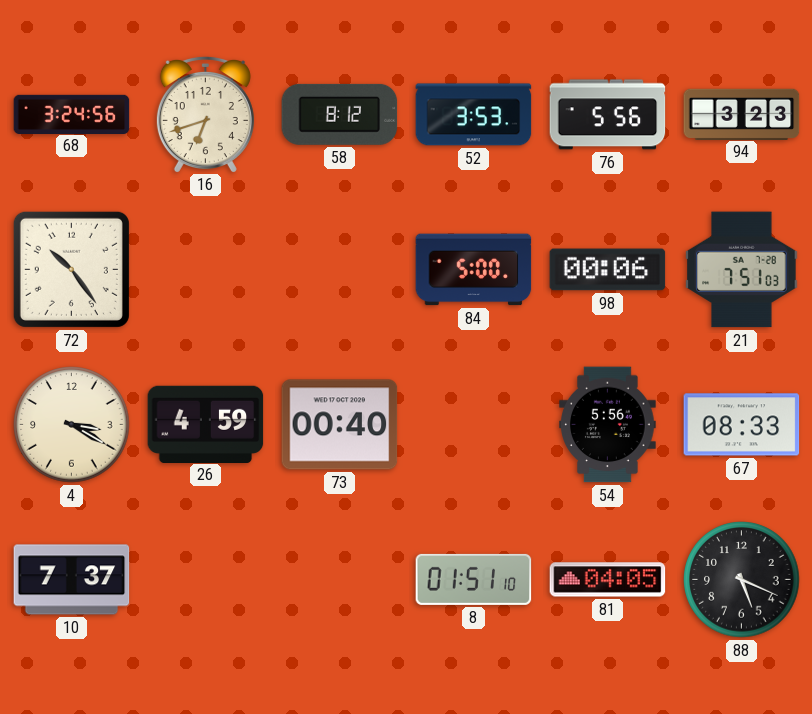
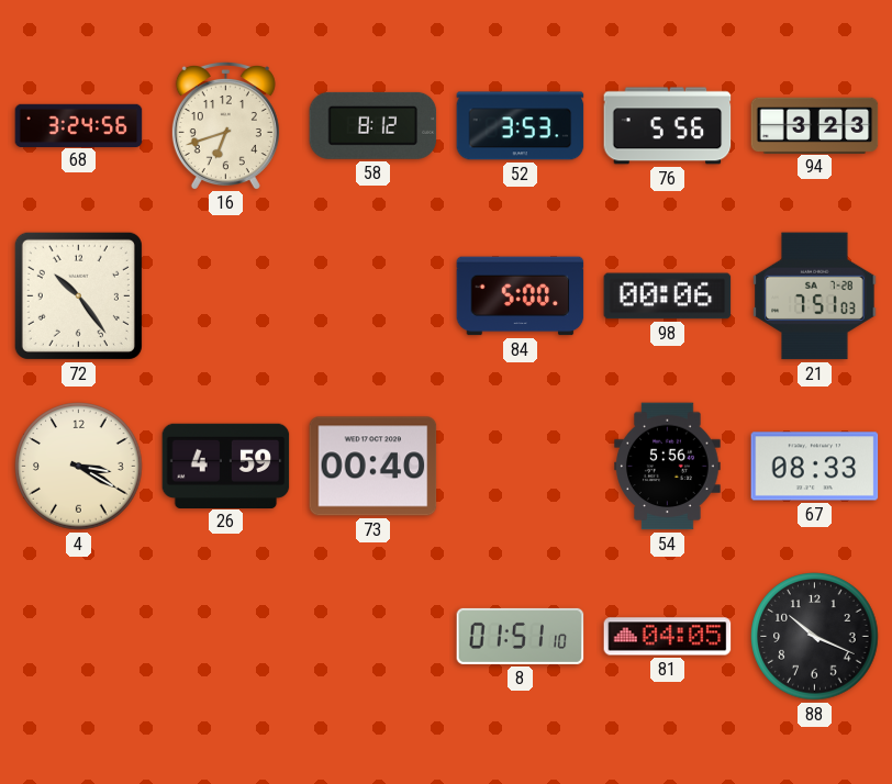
10: 7:37 -> none (72, 580)
88: 5:19 -> 10:19 (815, 637)
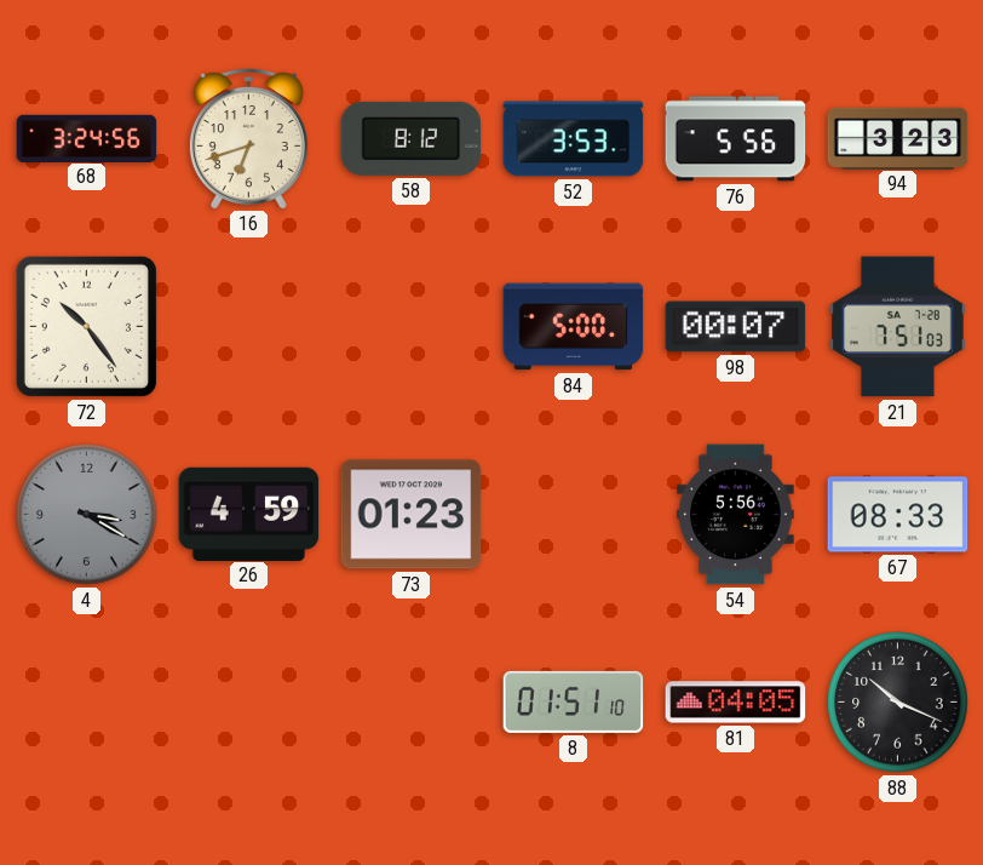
98: 00:06 -> 00:07 (736, 327)
4 dial: cream -> grey (87, 515)
73: 00:40 -> 01:23 (412, 515)
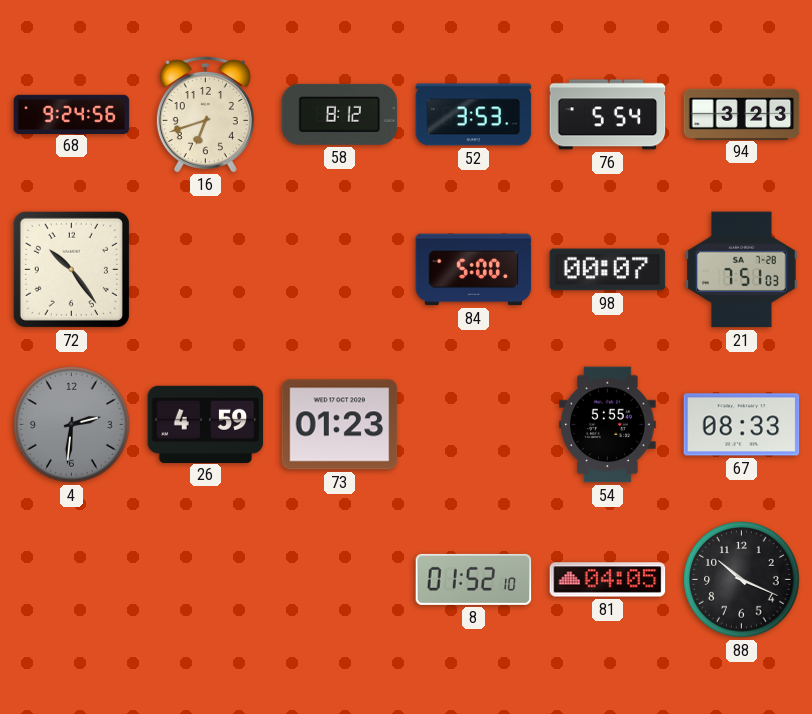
68: 3:24 -> 9:24 (72, 114)
76: 5:56 -> 5:54 (608, 115)
4: 3:20 -> 2:31 (72, 425)
54: 5:56 -> 5:55 (608, 425)
8: 01:51 -> 01:52 (474, 579)
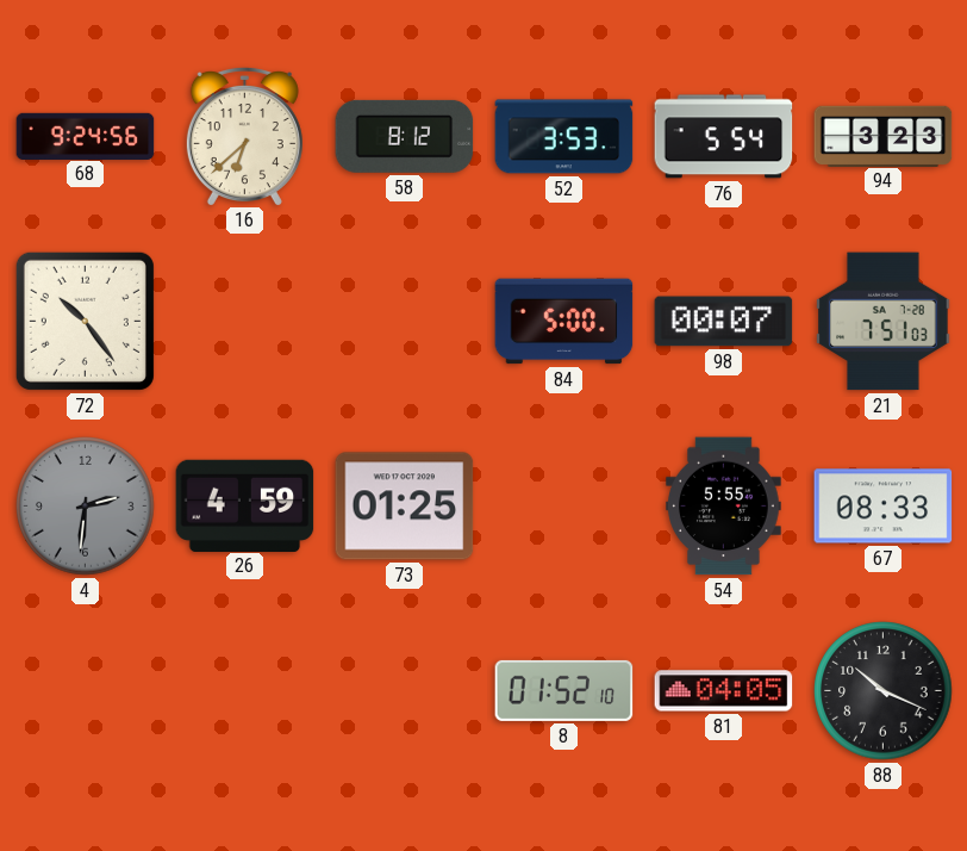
16: 6:42 -> 6:38 (244, 136)
73: 01:23 -> 01:25 (405, 507)
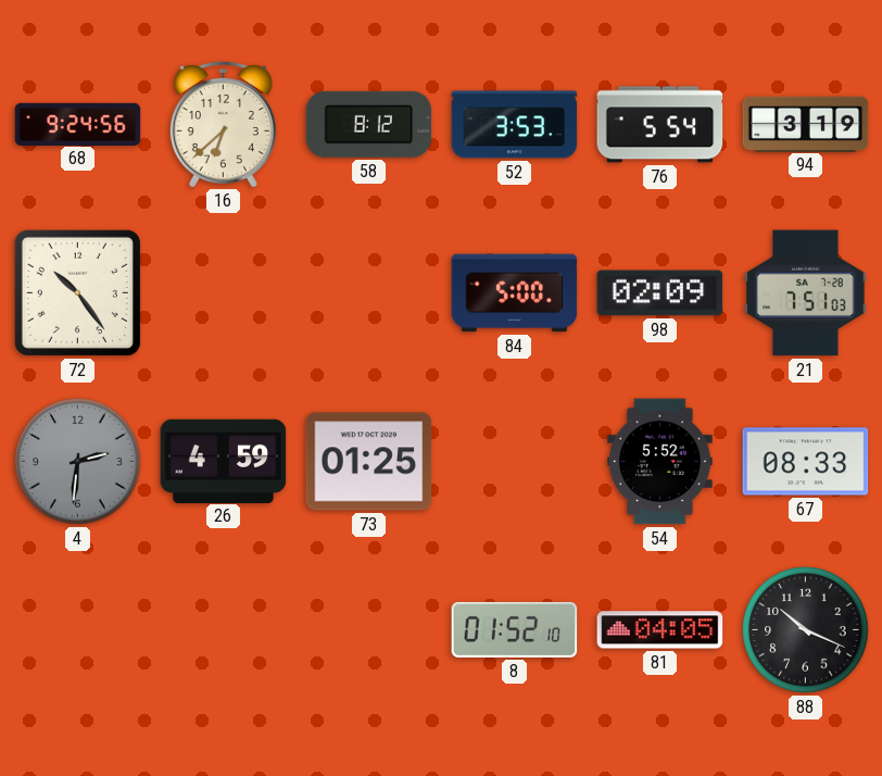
94: 3:23 -> 3:19 (806, 124)
98: 00:07 -> 02:09 (660, 293)
54: 5:55 -> 5:52 (660, 462)
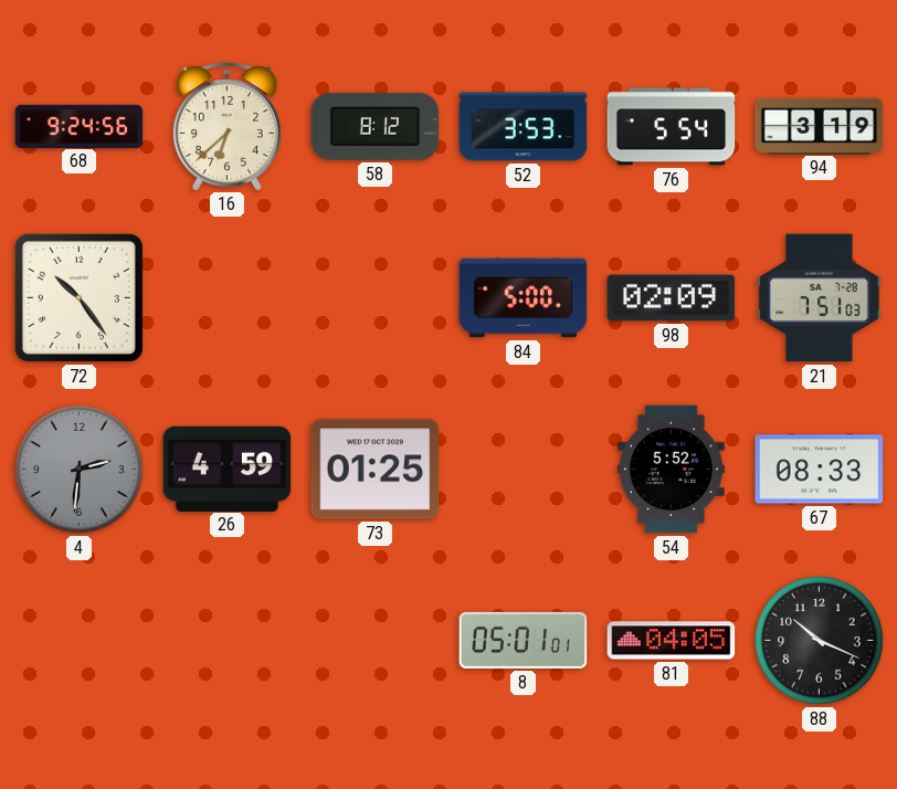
8: 01:52 -> 05:01 (524, 640)
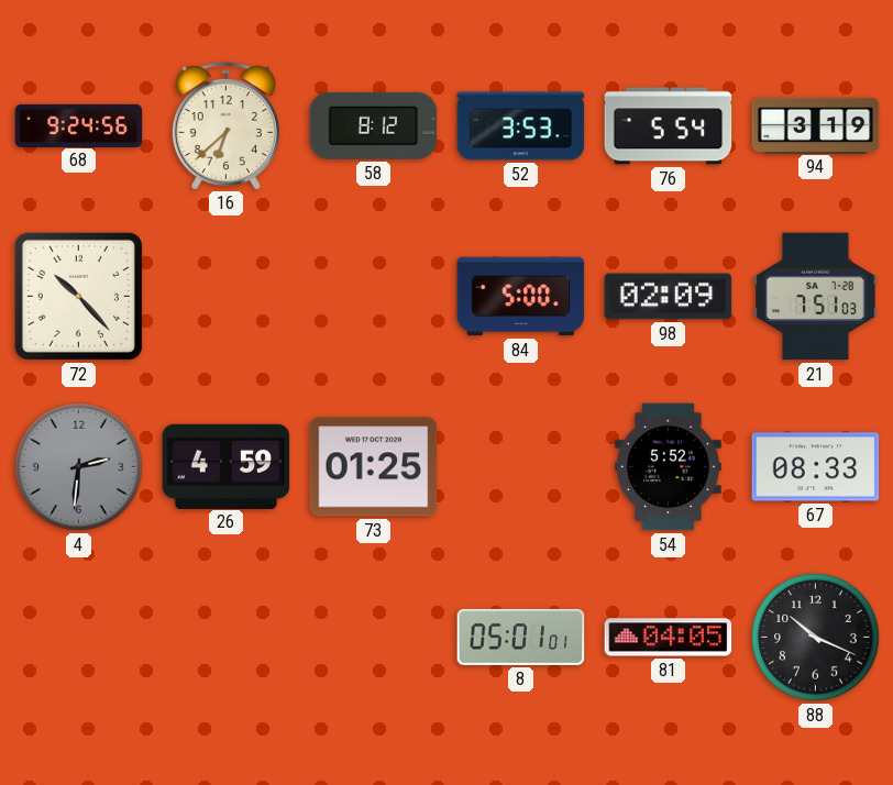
72: 10:24 -> 10:23 (78, 296)
